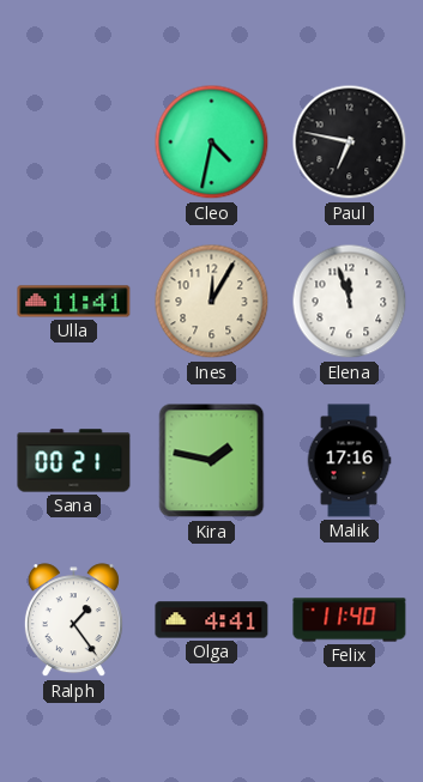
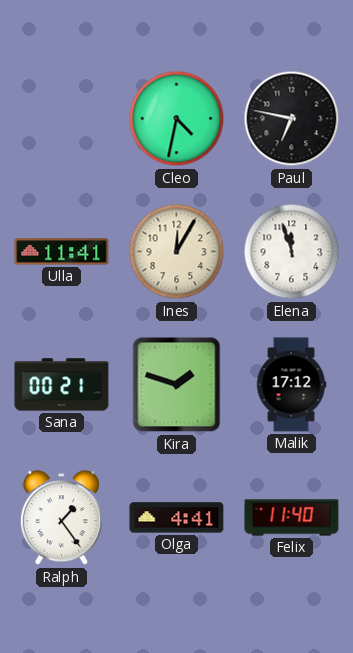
Kira: 1:47 -> 1:48 (177, 385)
Malik: 17:16 -> 17:12 (291, 385)
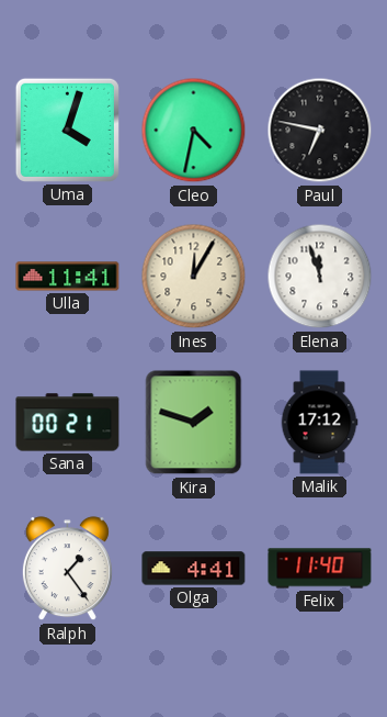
Uma: none -> 4:03 (67, 130)
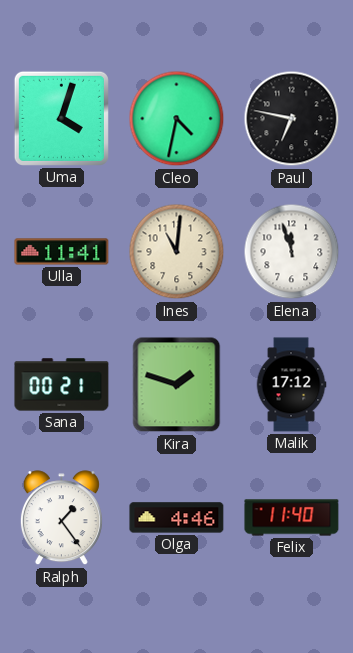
Ines: 12:05 -> 11:01 (177, 252)
Olga: 4:41 -> 4:46 (177, 518)
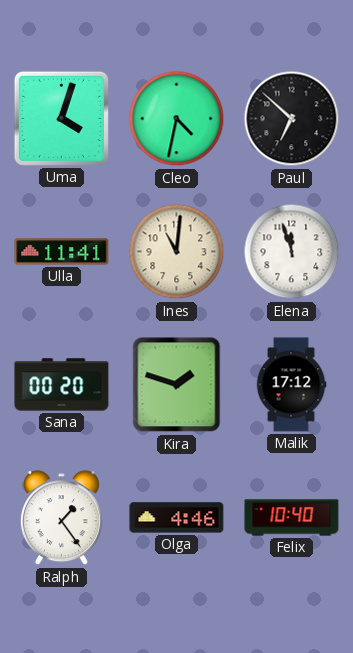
Paul: 6:47 -> 6:52 (292, 119)
Sana: 00:21 -> 00:20 (62, 385)
Felix: 11:40 -> 10:40 (292, 518)
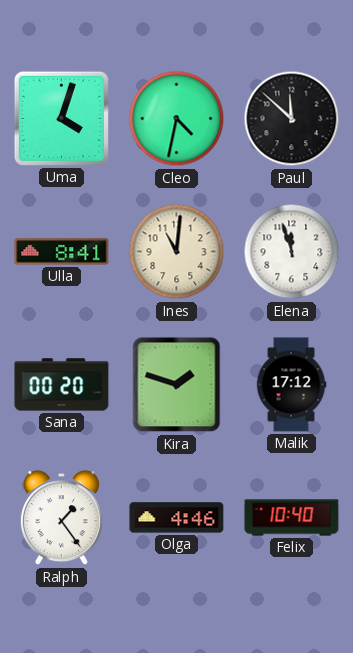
Paul: 6:52 -> 11:52 (292, 119)
Ulla: 11:41 -> 8:41 (62, 252)
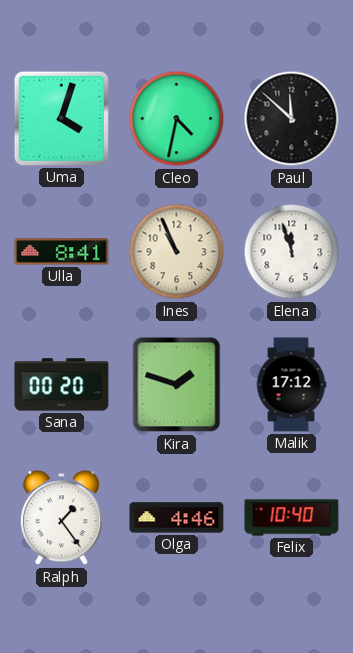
Ines: 11:01 -> 10:56 (177, 252)
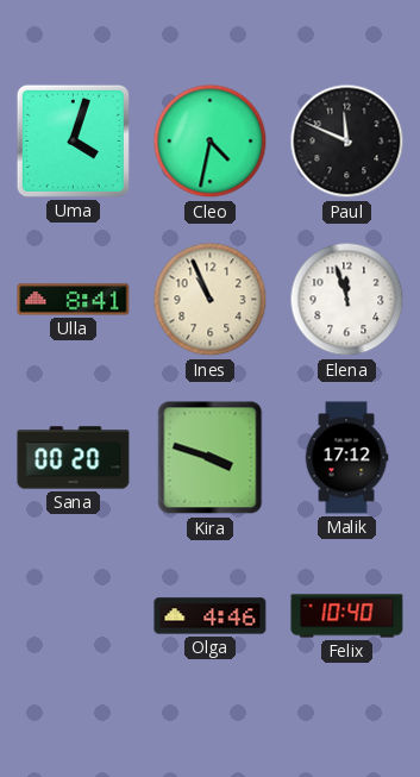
Paul: 11:52 -> 11:49 (347, 142)
Kira: 1:48 -> 3:48 (211, 458)
Ralph: 1:24 -> none (61, 518)
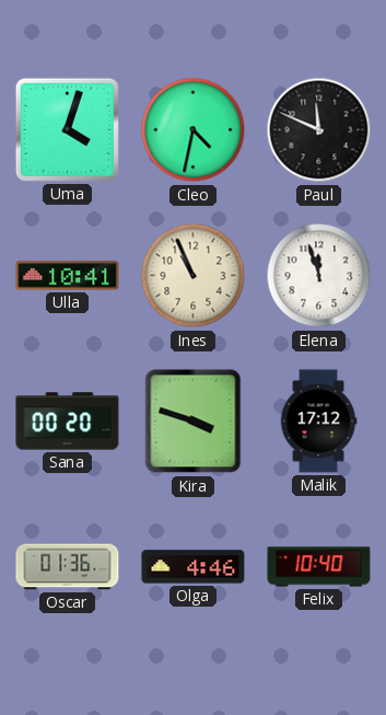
Ulla: 8:41 -> 10:41 (68, 276)
Oscar: none -> 01:36 (68, 567)
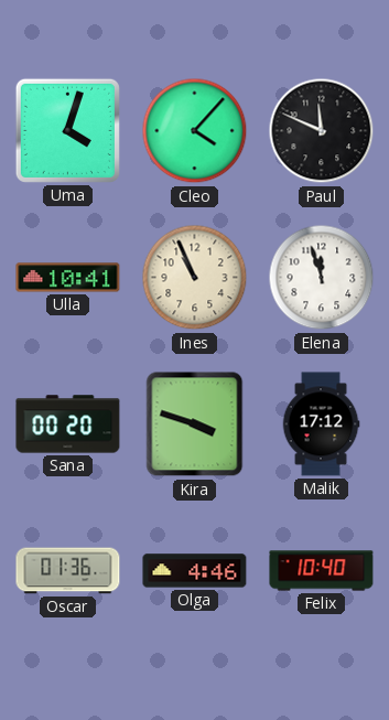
Cleo: 4:32 -> 4:07 (195, 131)
